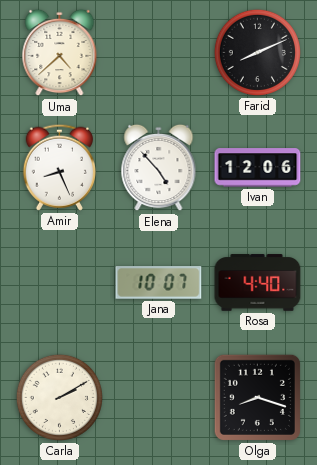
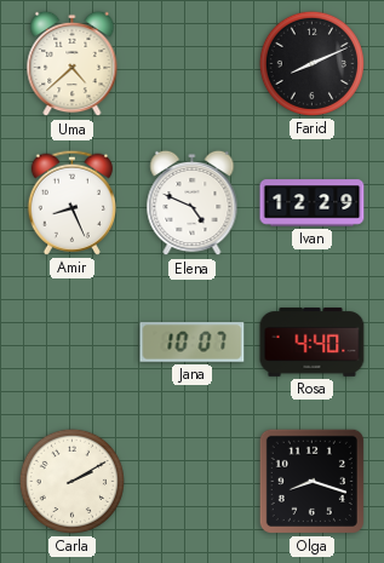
Elena: 4:53 -> 4:49 (193, 203)
Ivan: 12:06 -> 12:29 (313, 203)
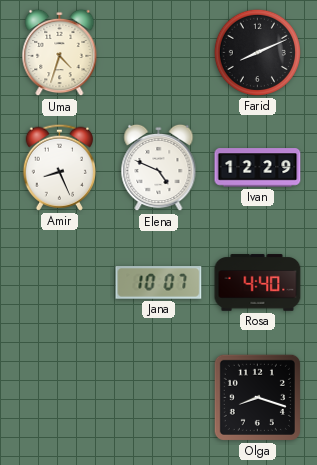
Uma: 4:38 -> 4:33 (60, 53)
Carla: 2:10 -> none (71, 481)
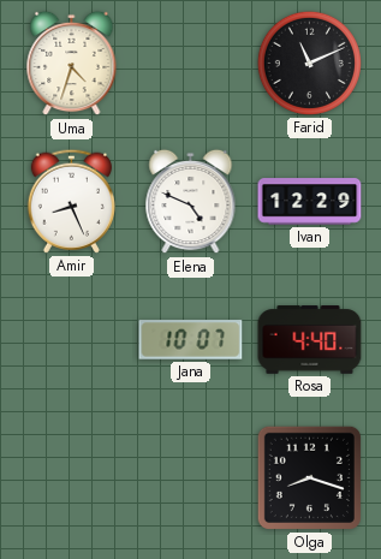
Farid: 8:11 -> 11:11 (309, 63)
